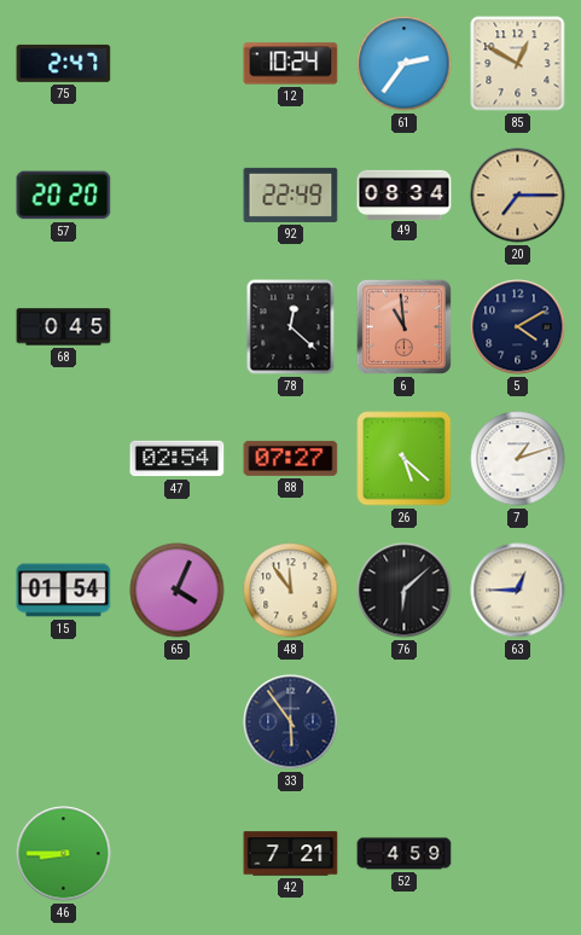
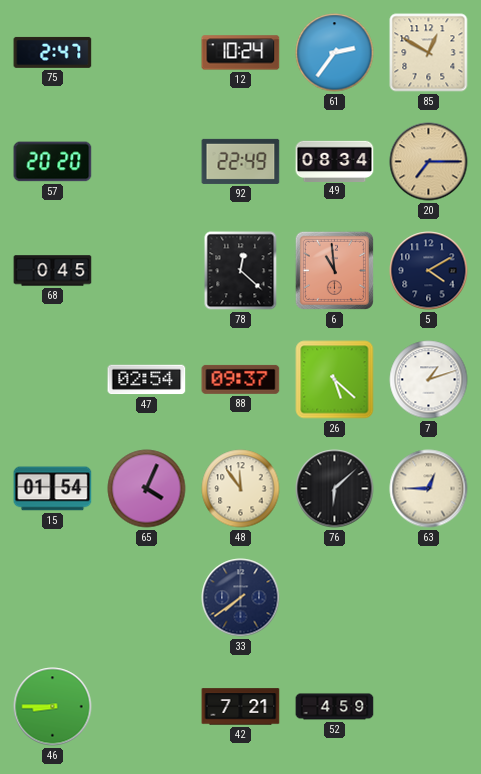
88: 07:27 -> 09:37 (241, 379)
33: 5:54 -> 7:39 (241, 598)
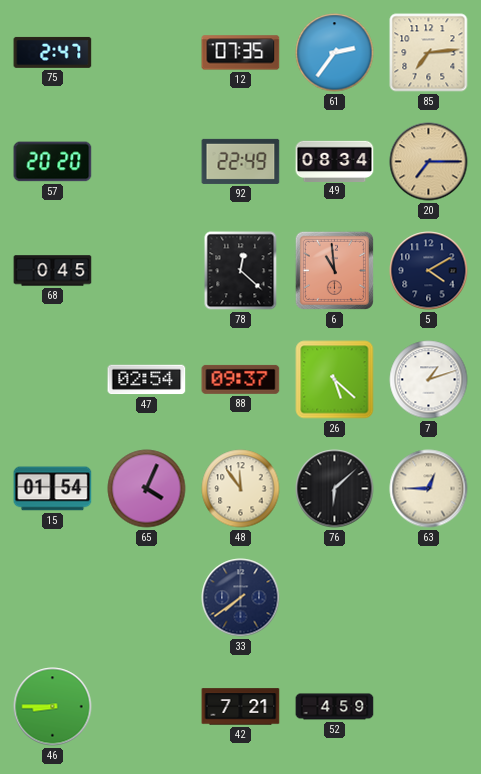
12: 10:24 -> 07:35 (241, 53)
85: 12:50 -> 7:14 (429, 53)
